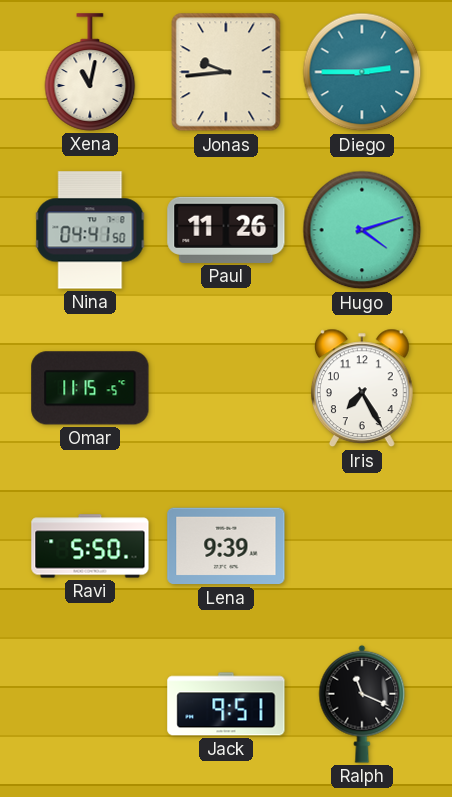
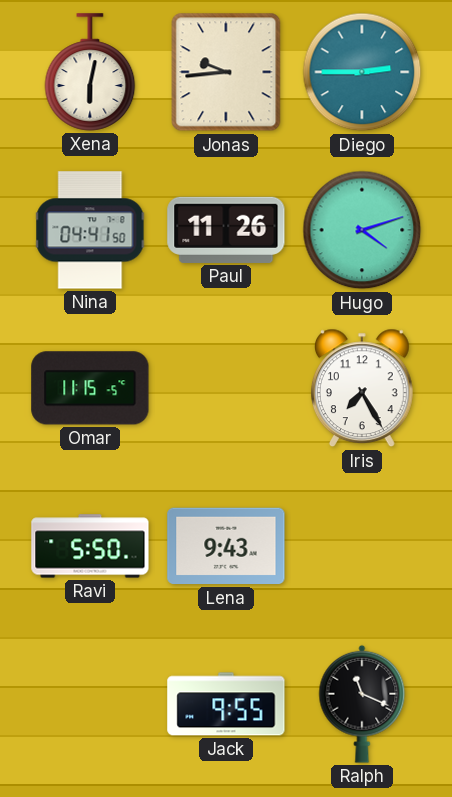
Xena: 11:02 -> 6:02 (90, 72)
Lena: 9:39 -> 9:43 (226, 546)
Jack: 9:51 -> 9:55 (226, 704)
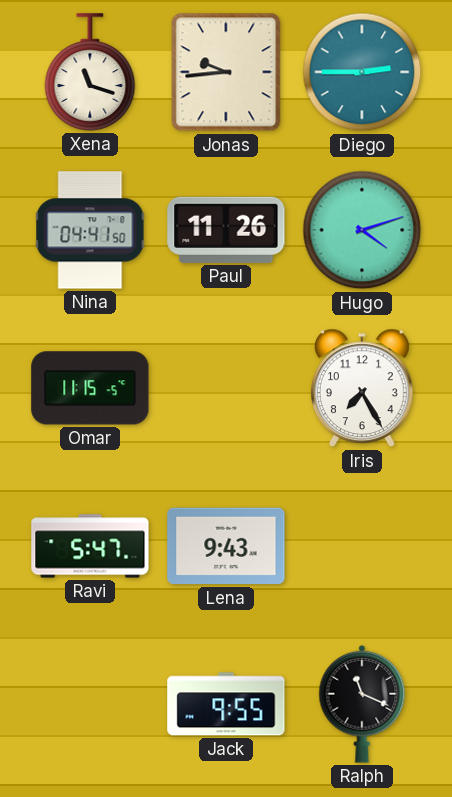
Xena: 6:02 -> 11:18 (90, 72)
Ravi: 5:50 -> 5:47 (90, 546)
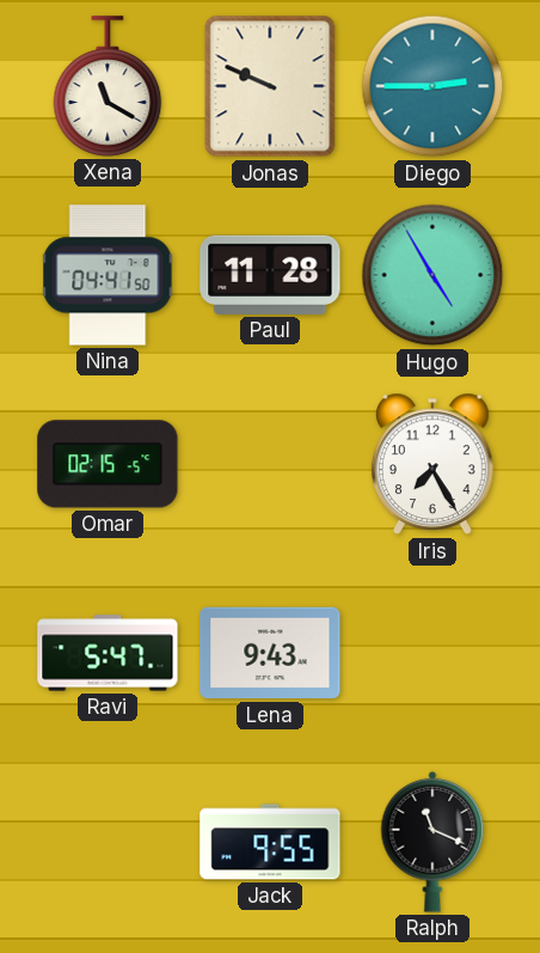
Xena: 11:18 -> 11:20 (108, 86)
Jonas: 9:44 -> 9:49 (270, 86)
Paul: 11:26 -> 11:28 (270, 275)
Hugo: 4:12 -> 4:55 (432, 275)
Omar: 11:15 -> 02:15 (108, 464)
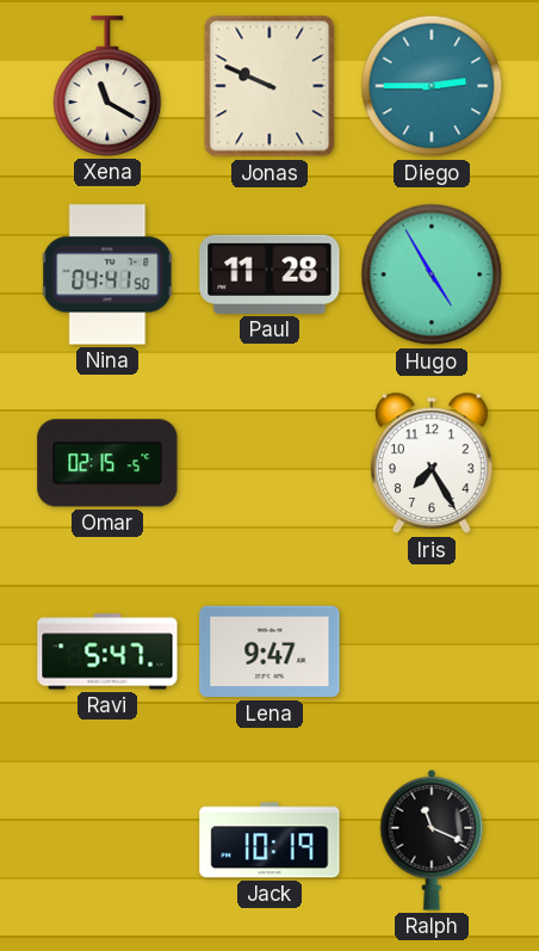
Lena: 9:43 -> 9:47 (269, 652)
Jack: 9:55 -> 10:19 (269, 840)
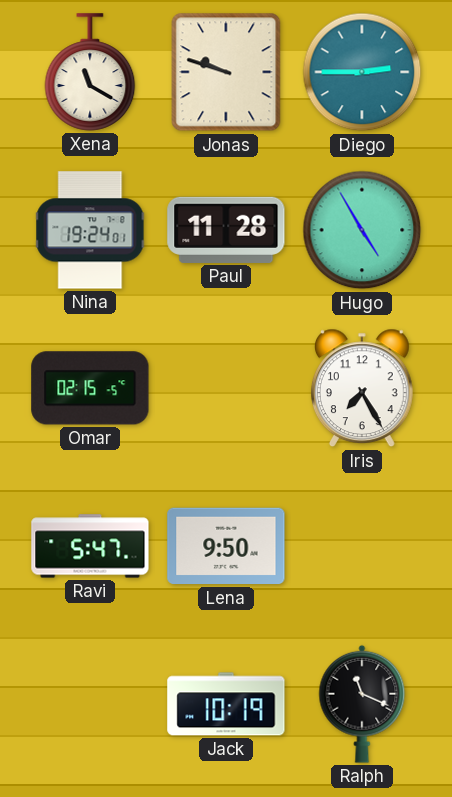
Jonas: 9:49 -> 9:48 (226, 72)
Nina: 04:41 -> 19:24 (90, 230)
Lena: 9:47 -> 9:50 (226, 546)
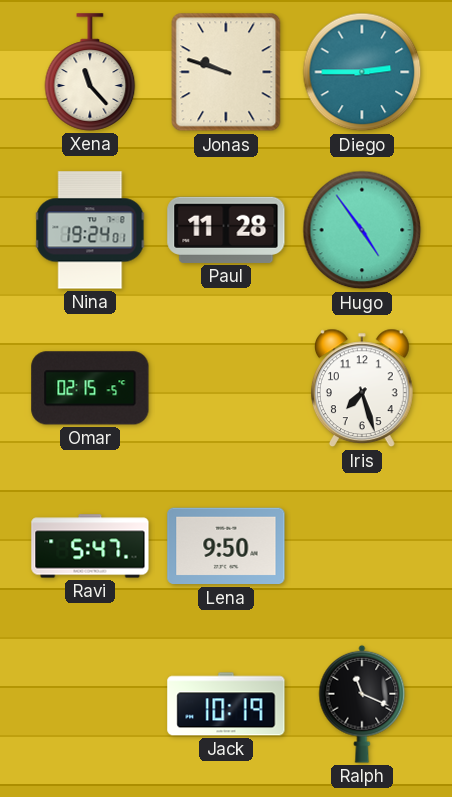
Xena: 11:20 -> 11:23 (90, 72)
Hugo: 4:55 -> 4:54 (362, 230)
Iris: 7:25 -> 7:27 (362, 388)
